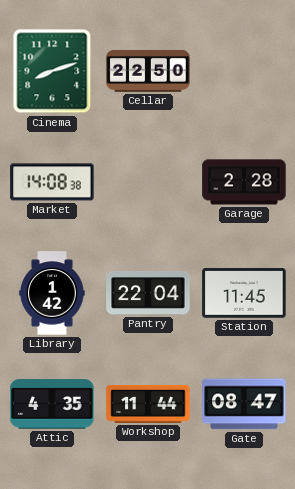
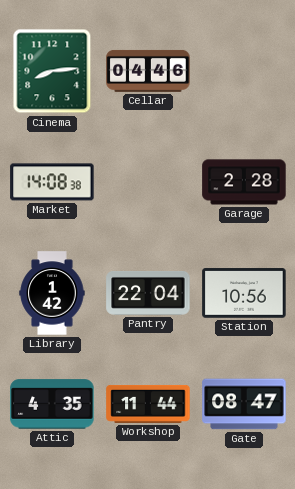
Cinema: 8:12 -> 8:14 (52, 71)
Cellar: 22:50 -> 04:46 (148, 71)
Station: 11:45 -> 10:56 (244, 293)
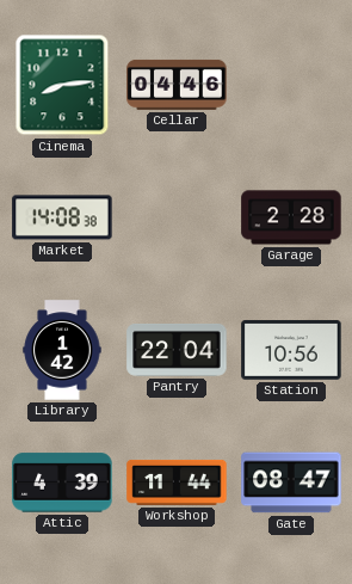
Attic: 4:35 -> 4:39 (62, 482)
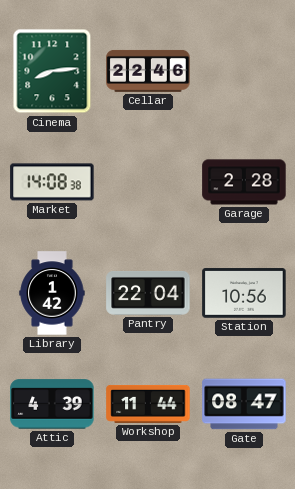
Cellar: 04:46 -> 22:46 (148, 71)
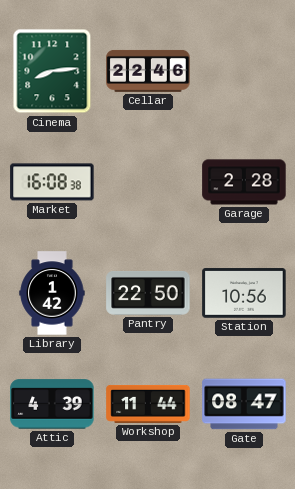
Market: 14:08 -> 16:08 (52, 182)
Pantry: 22:04 -> 22:50 (148, 294)
